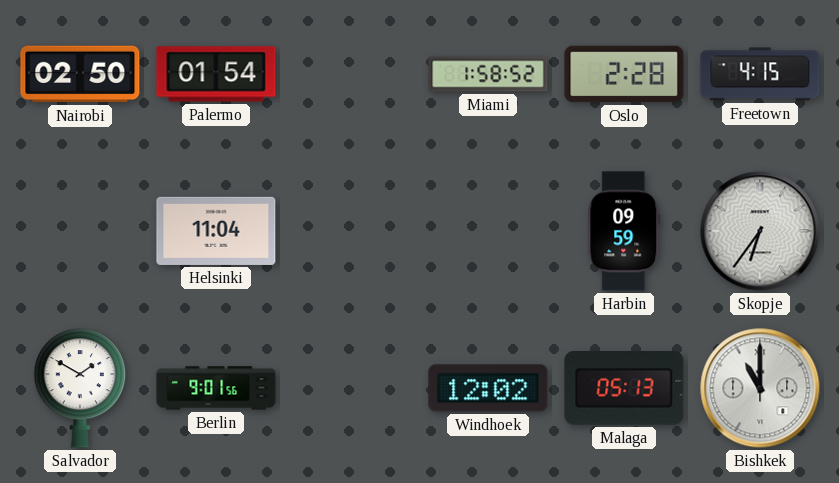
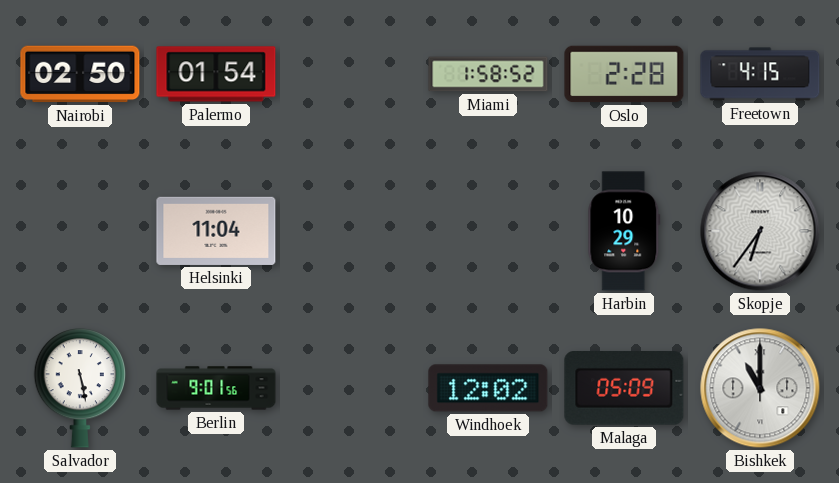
Harbin: 09:59 -> 10:29 (624, 231)
Salvador: 1:50 -> 5:28 (80, 389)
Malaga: 05:13 -> 05:09 (624, 389)
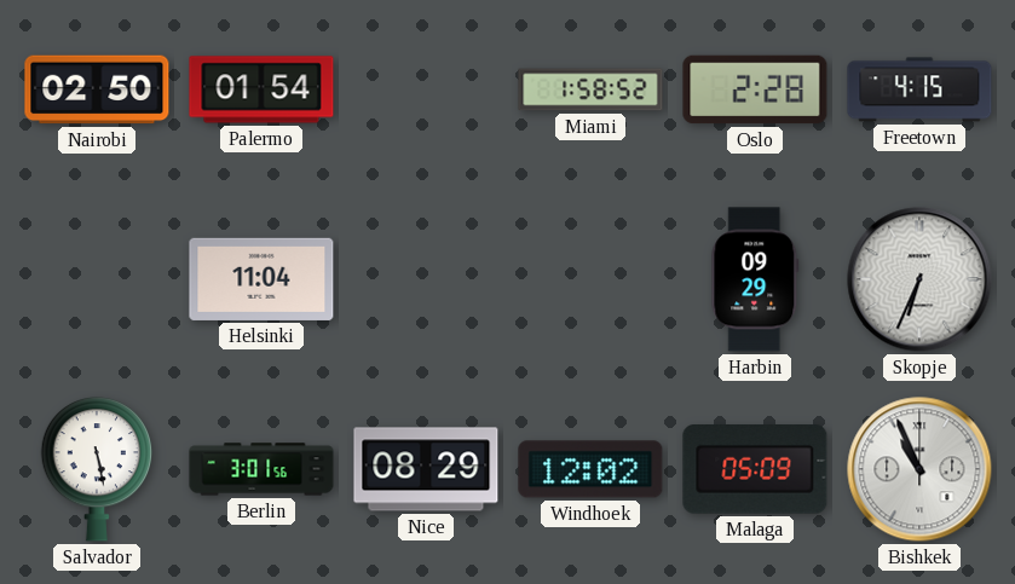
Harbin: 10:29 -> 09:29 (755, 279)
Skopje: 6:36 -> 6:34 (919, 279)
Berlin: 9:01 -> 3:01 (261, 469)
Nice: none -> 08:29 (426, 469)
Bishkek: 11:00 -> 10:56 (919, 469)
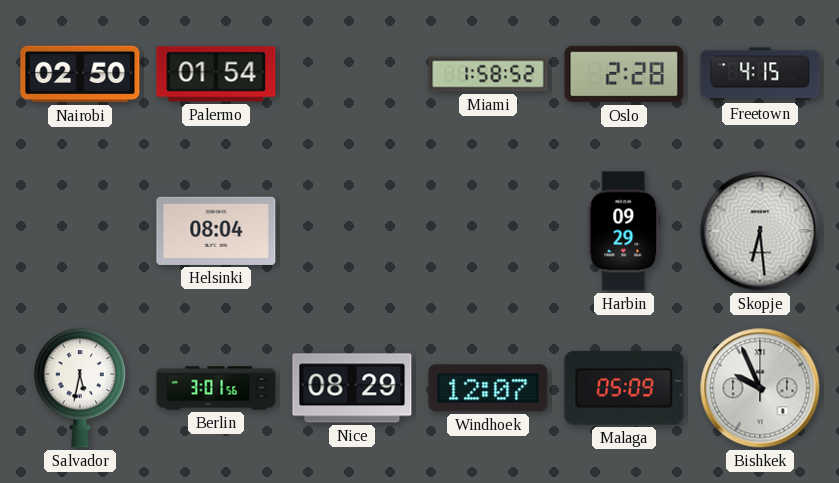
Helsinki: 11:04 -> 08:04 (216, 231)
Skopje: 6:34 -> 6:29 (760, 231)
Salvador: 5:28 -> 5:32 (80, 389)
Windhoek: 12:02 -> 12:07 (488, 388)
Bishkek: 10:56 -> 9:56 (760, 388)
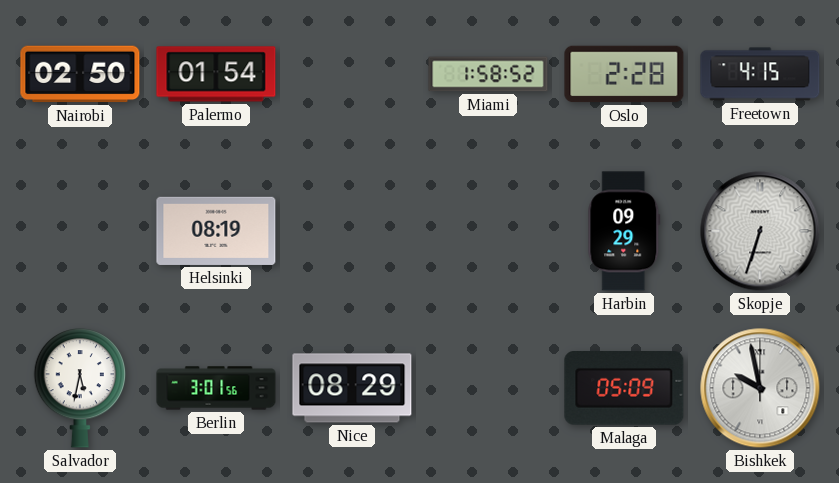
Helsinki: 08:04 -> 08:19 (216, 231)
Skopje: 6:29 -> 6:33 (760, 231)
Windhoek: 12:07 -> none (488, 388)
Bishkek: 9:56 -> 9:58 (760, 388)
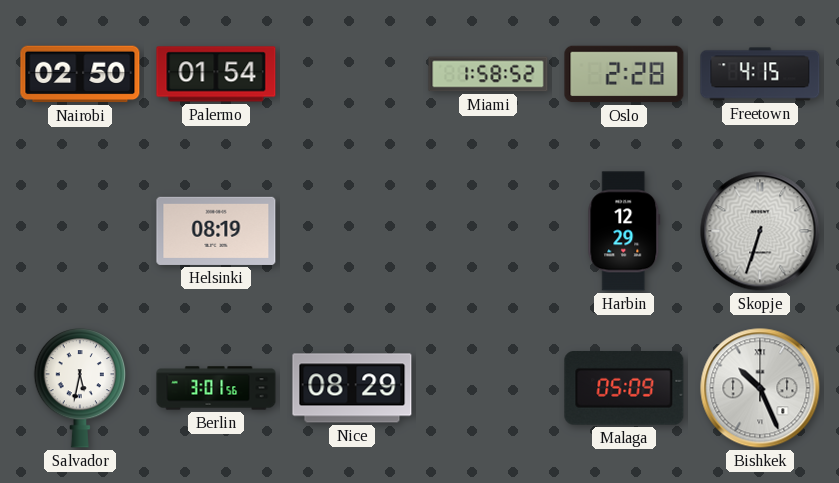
Harbin: 09:29 -> 12:29 (624, 231)
Bishkek: 9:58 -> 10:26 (760, 388)
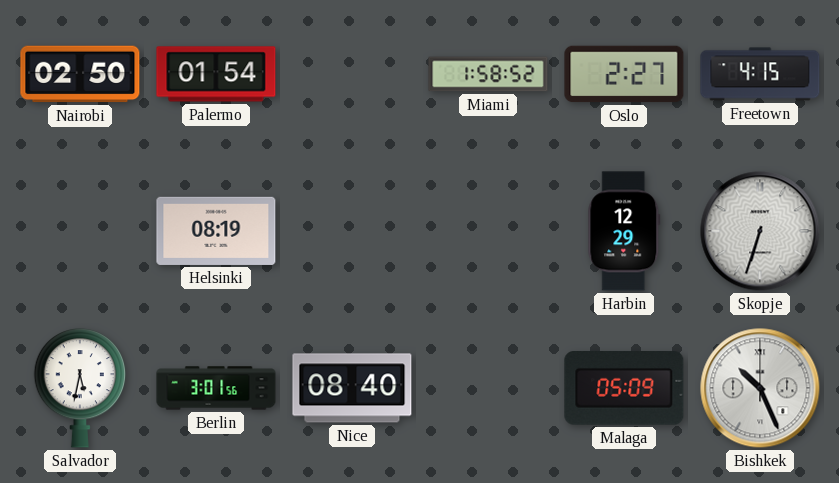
Oslo: 2:28 -> 2:27 (624, 74)
Nice: 08:29 -> 08:40 (352, 388)
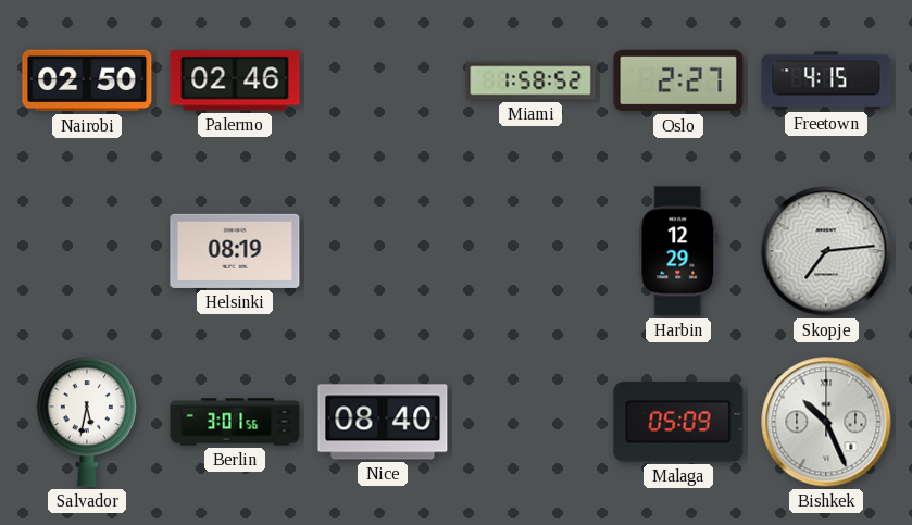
Palermo: 01:54 -> 02:46 (235, 80)
Skopje: 6:33 -> 7:14 (826, 251)
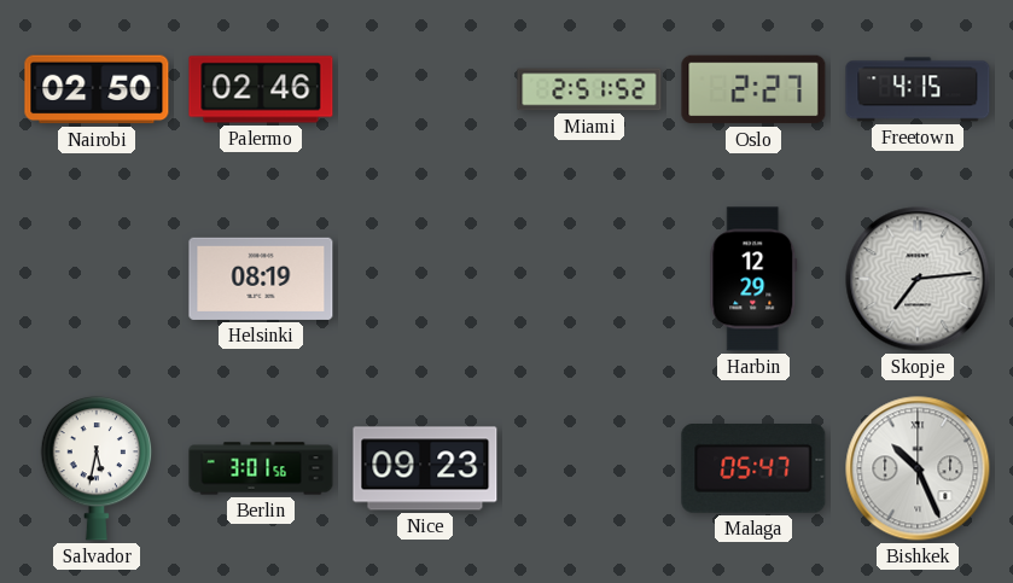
Miami: 1:58 -> 2:51 (589, 89)
Nice: 08:40 -> 09:23 (425, 468)
Malaga: 05:09 -> 05:47 (753, 470)
